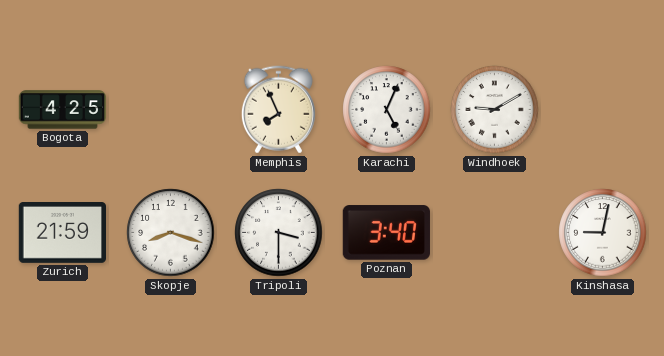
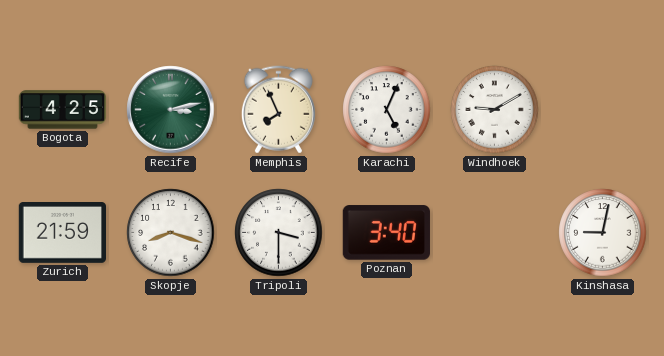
Recife: none -> 3:13 (171, 110)
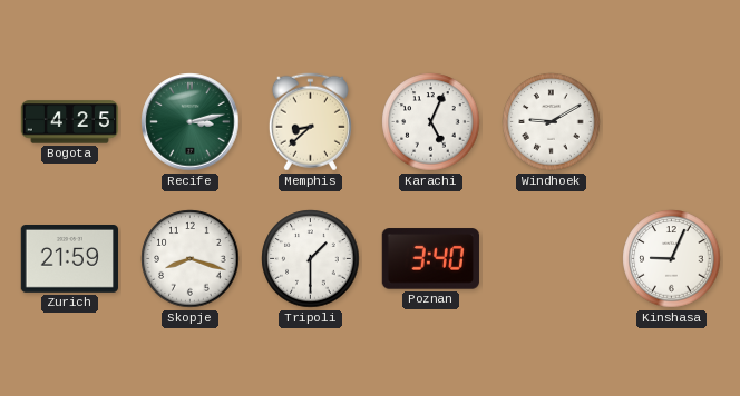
Memphis: 7:56 -> 8:38 (310, 122)
Tripoli: 3:30 -> 1:30 (311, 259)
Kinshasa: 9:02 -> 9:04 (672, 259)
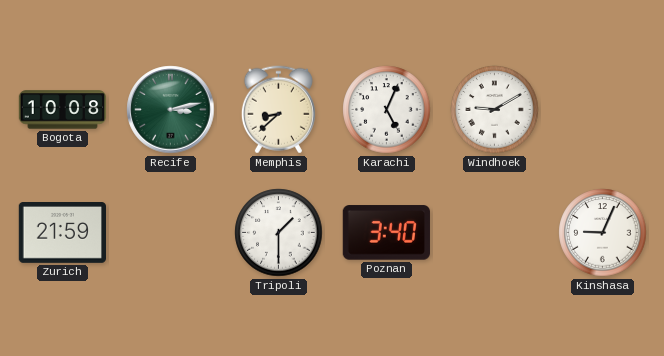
Bogota: 4:25 -> 10:08 (63, 110)
Skopje: 8:18 -> none (191, 259)
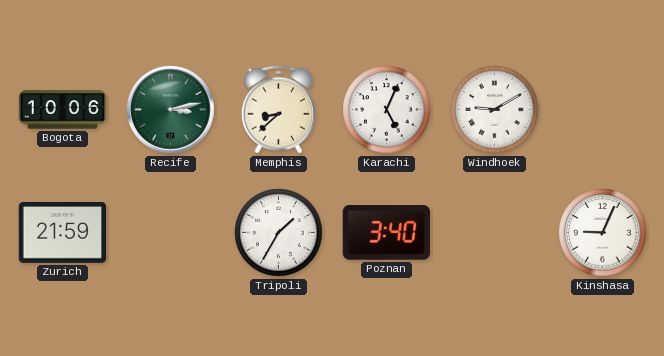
Bogota: 10:08 -> 10:06 (63, 110)
Tripoli: 1:30 -> 1:35 (279, 233)
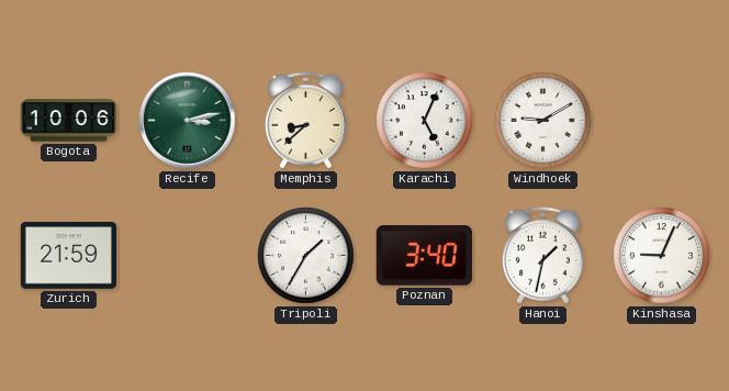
Hanoi: none -> 1:32 (542, 256)
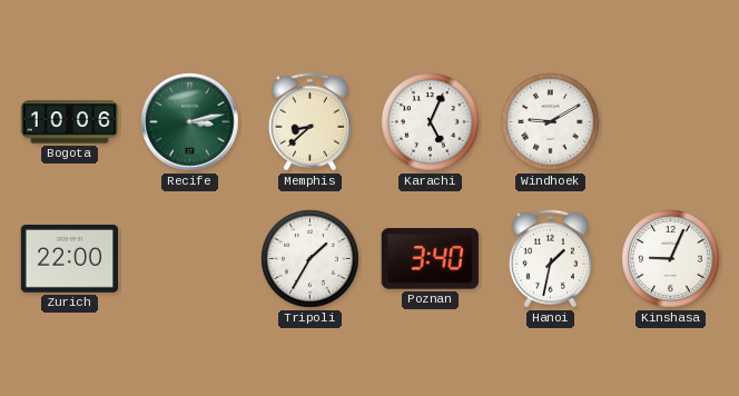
Zurich: 21:59 -> 22:00 (69, 259)
